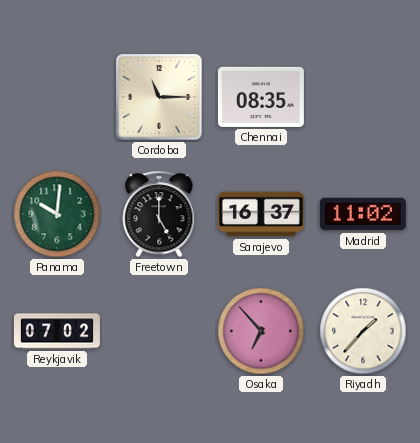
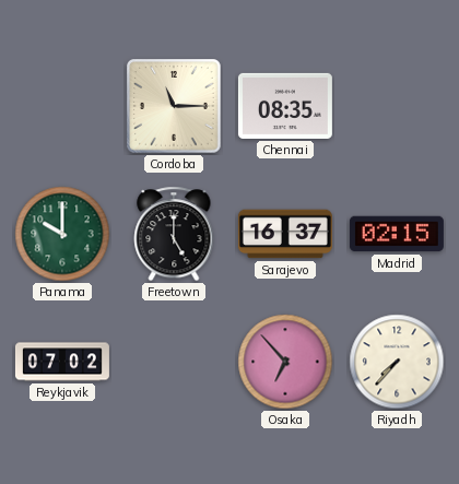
Panama: 10:01 -> 10:00 (62, 234)
Madrid: 11:02 -> 02:15 (397, 234)
Riyadh: 1:37 -> 7:37 (397, 362)
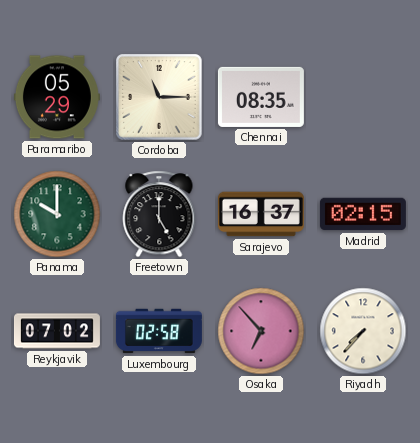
Paramaribo: none -> 05:29 (57, 97)
Luxembourg: none -> 02:58 (159, 331)
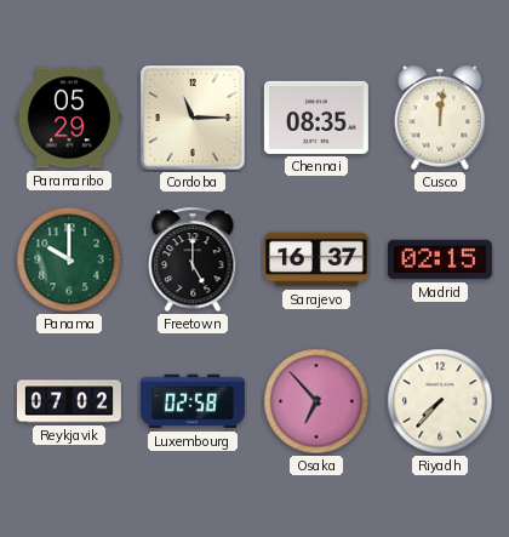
Cusco: none -> 12:01 (440, 118)
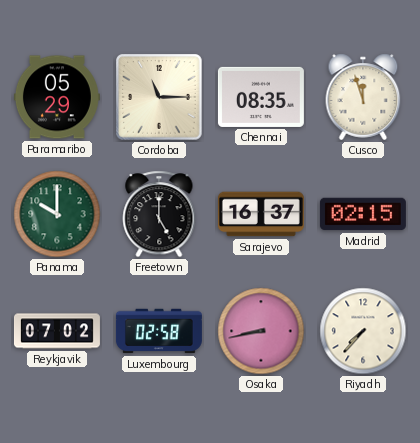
Cusco: 12:01 -> 11:57 (363, 97)
Osaka: 6:53 -> 8:43 (261, 331)
